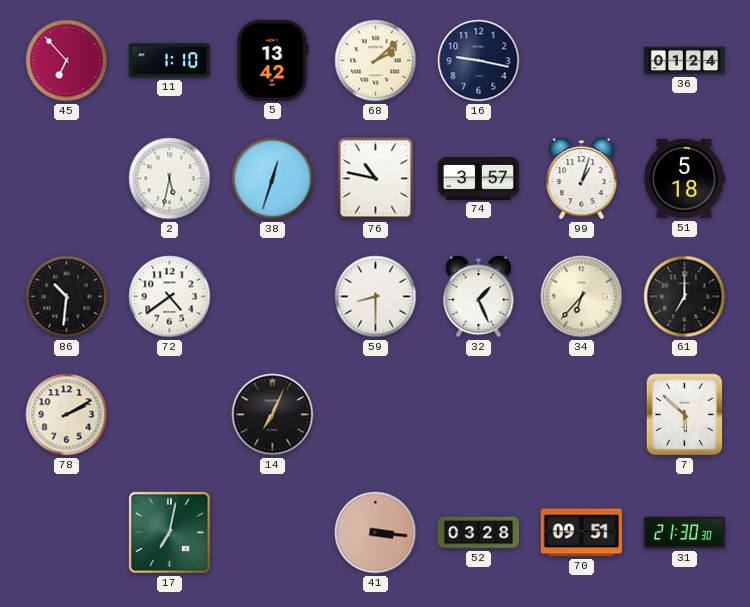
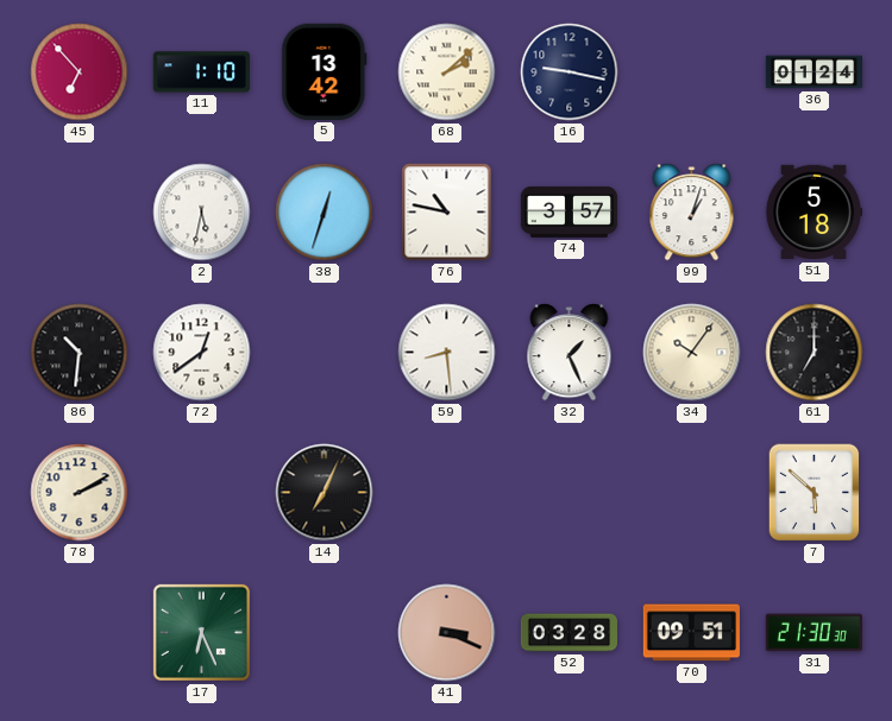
72: 4:39 -> 12:39 (202, 353)
59: 8:30 -> 8:29 (447, 353)
34: 6:37 -> 10:06 (692, 353)
17: 7:02 -> 6:26 (201, 632)
41: 3:16 -> 3:19 (447, 633)
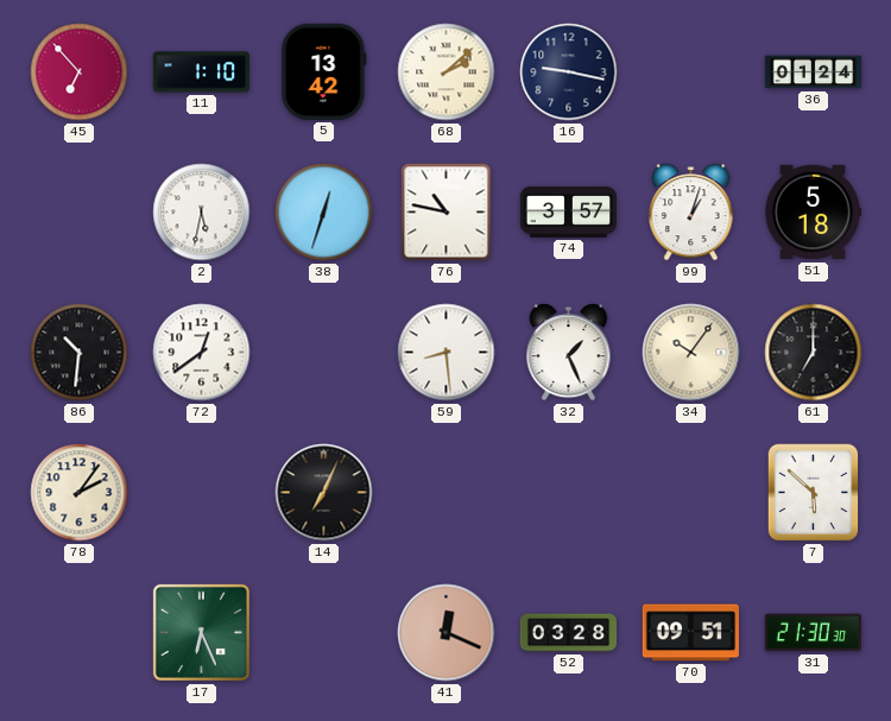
78: 2:10 -> 2:06 (80, 493)
41: 3:19 -> 12:19 (447, 633)
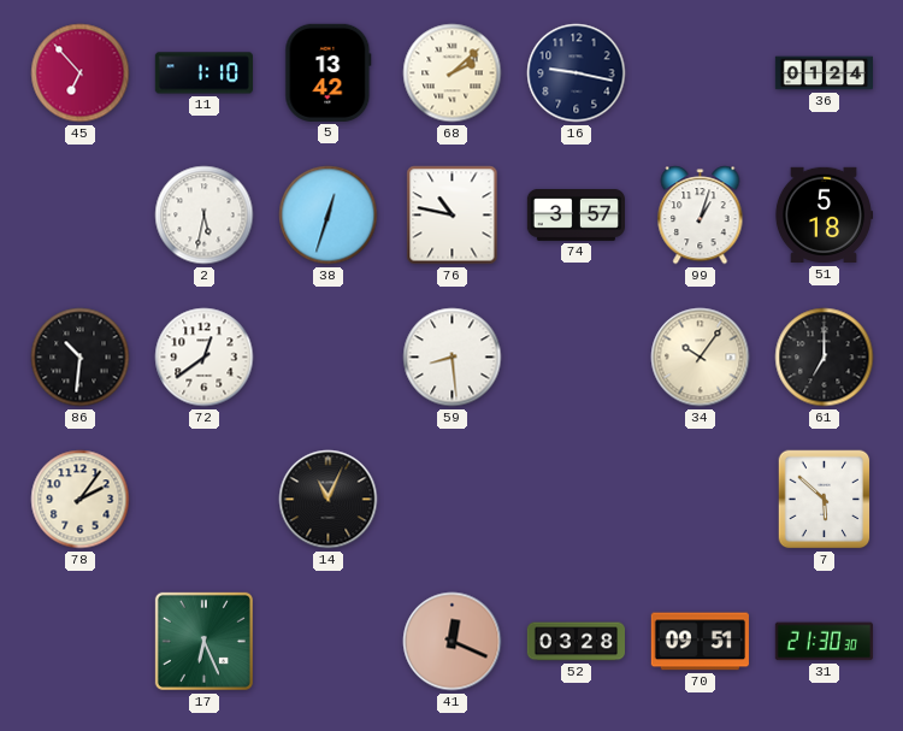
32: 1:26 -> none (569, 353)
14: 7:04 -> 11:04 (329, 500)
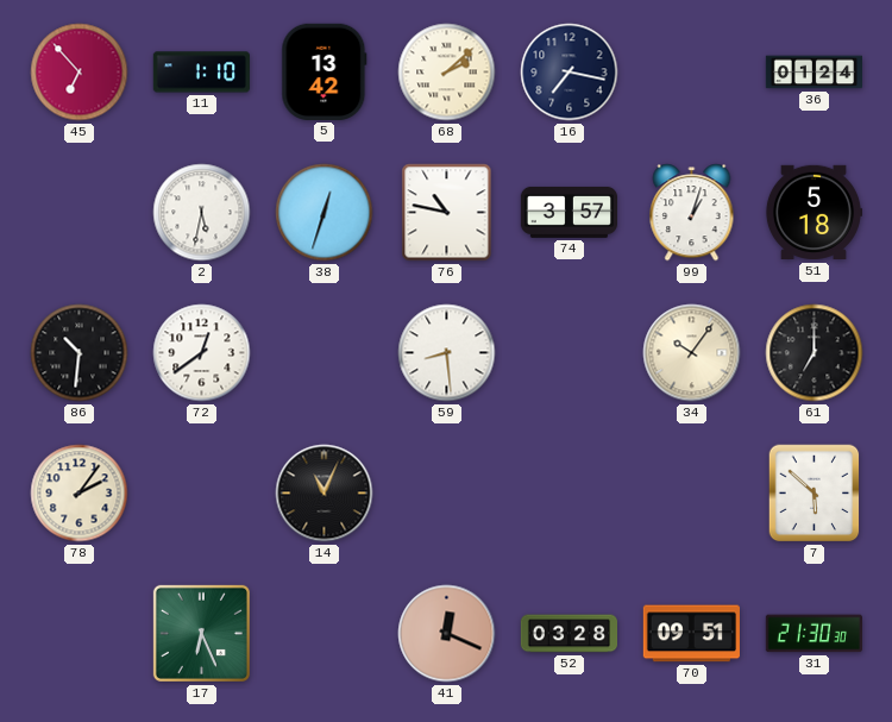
16: 9:17 -> 7:17 (570, 73)
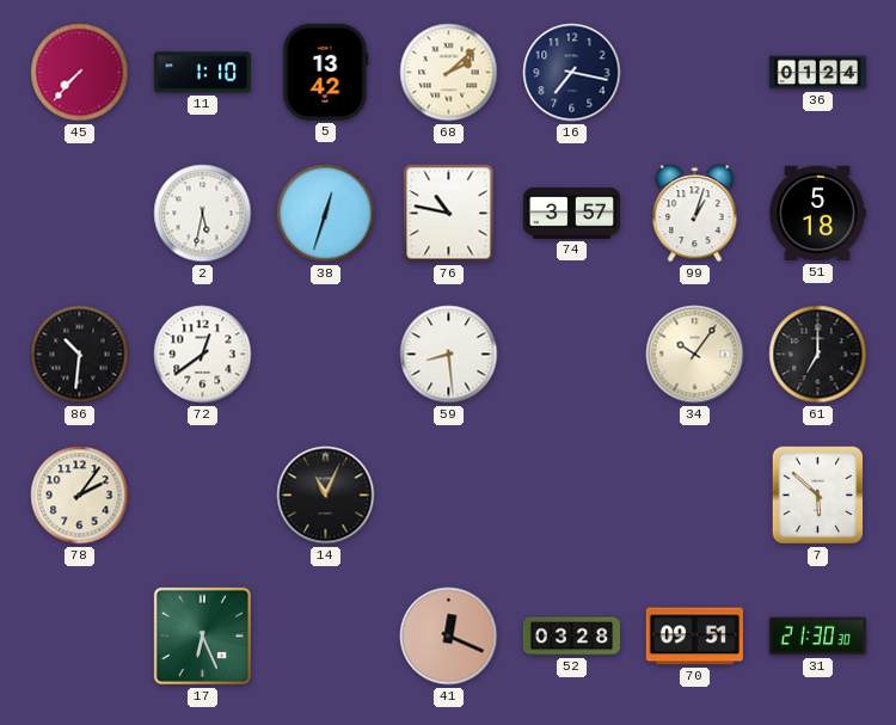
45: 6:53 -> 7:37 (80, 73)
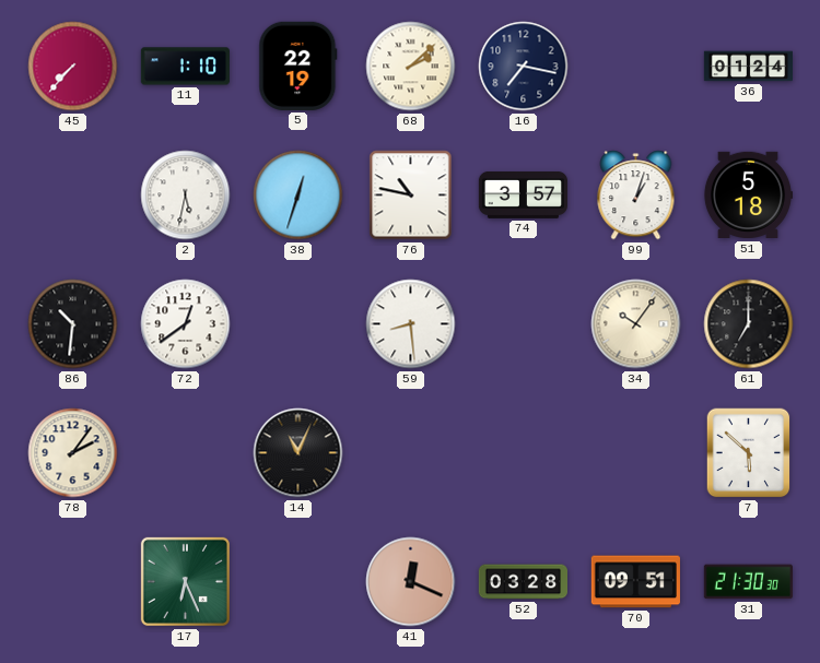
5: 13:42 -> 22:19 (298, 66)
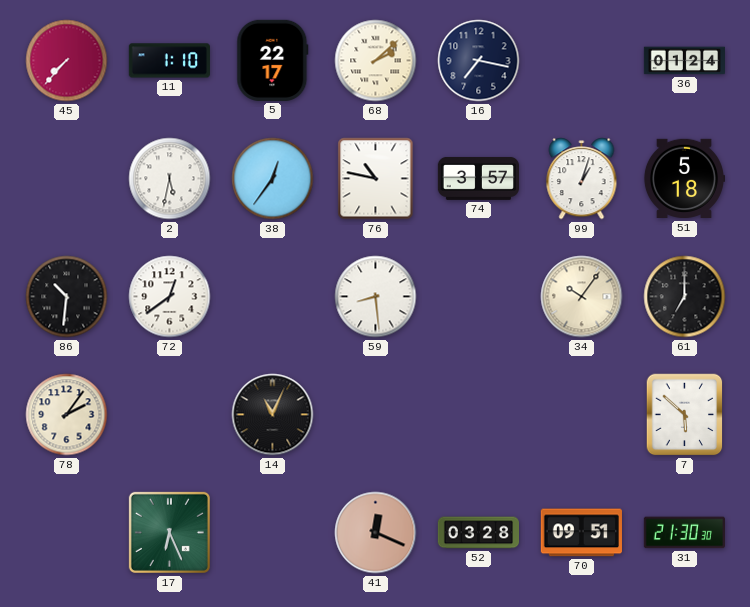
5: 22:19 -> 22:17 (273, 60)
38: 12:33 -> 12:36 (273, 179)
